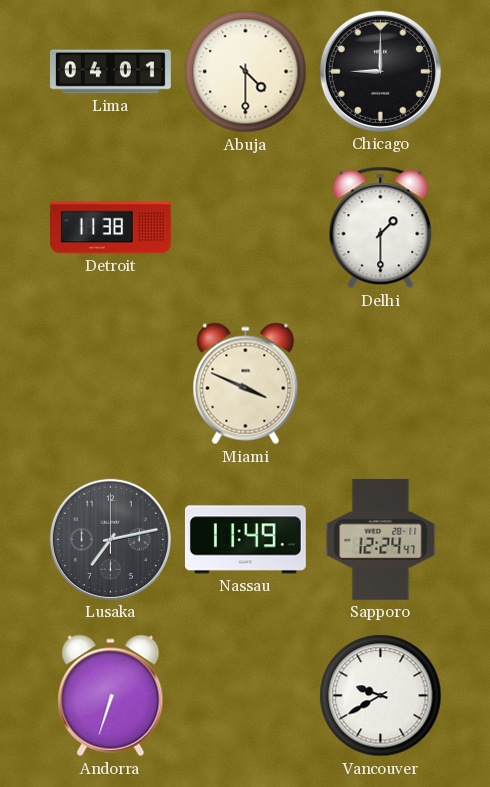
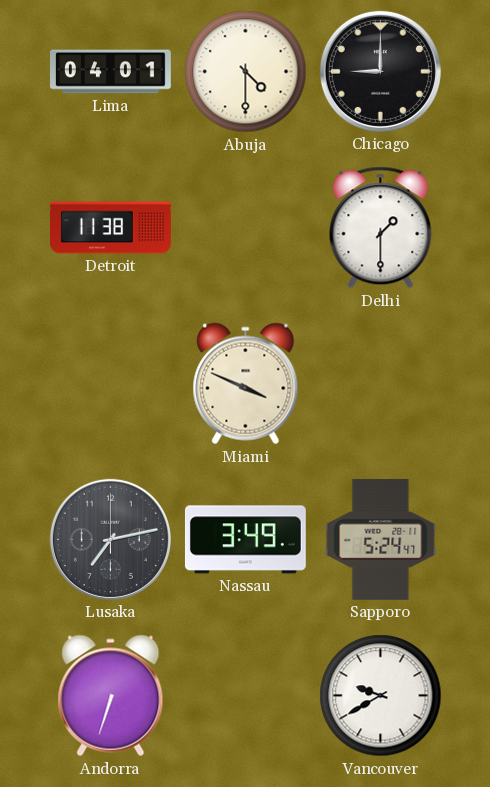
Nassau: 11:49 -> 3:49 (245, 540)
Sapporo: 12:24 -> 5:24 (381, 539)
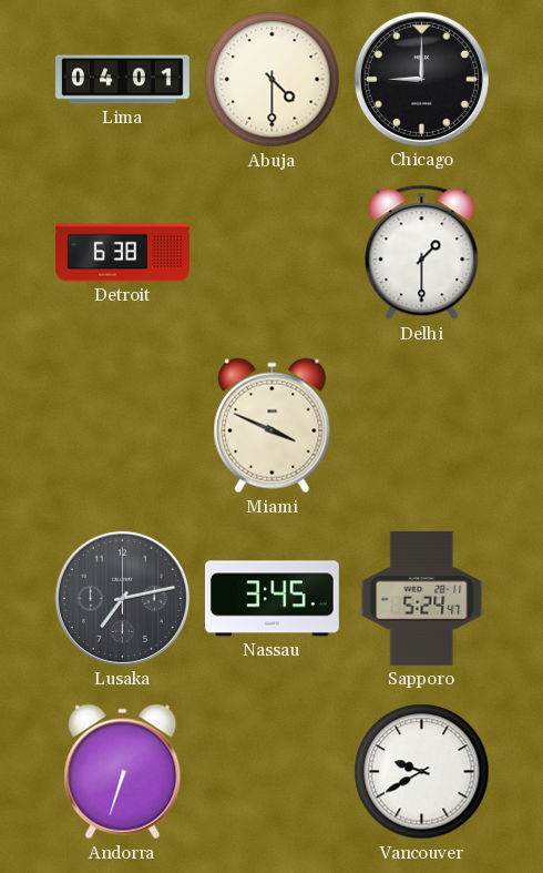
Detroit: 11:38 -> 6:38 (123, 253)
Nassau: 3:49 -> 3:45 (271, 599)
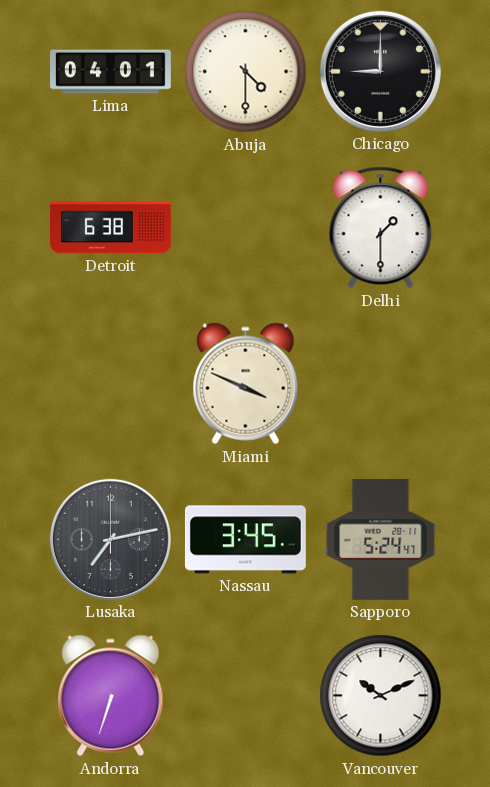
Vancouver: 9:40 -> 10:11 (381, 696)
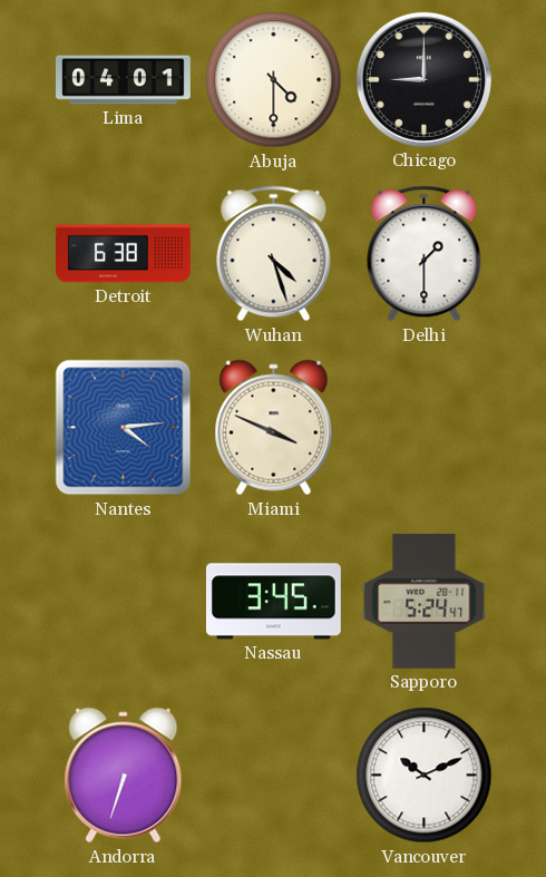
Wuhan: none -> 4:27 (274, 254)
Nantes: none -> 4:14 (124, 428)
Lusaka: 7:13 -> none (110, 539)
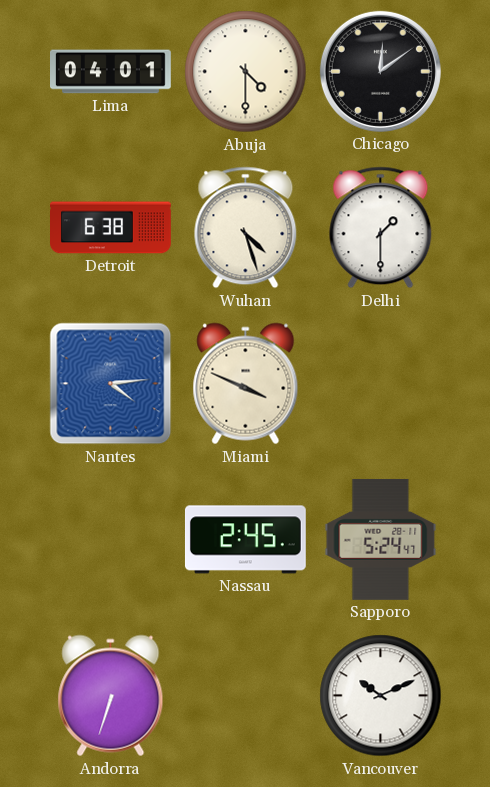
Chicago: 9:00 -> 12:09 (380, 71)
Nassau: 3:45 -> 2:45 (245, 540)
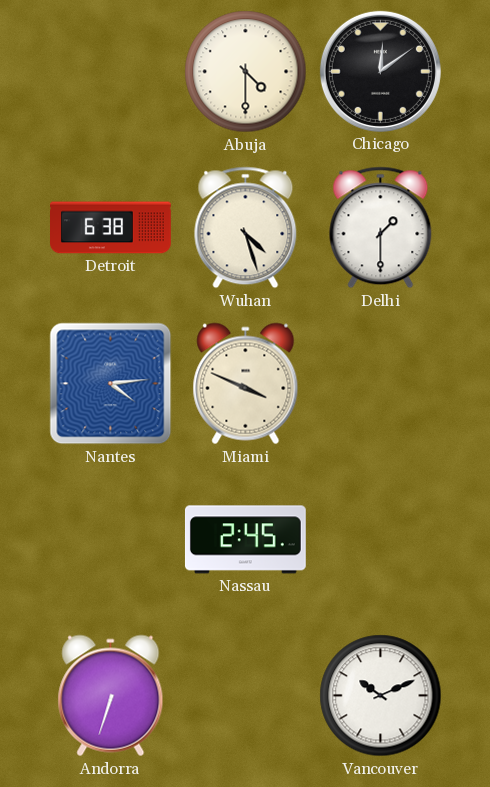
Lima: 04:01 -> none (111, 72)
Sapporo: 5:24 -> none (381, 539)
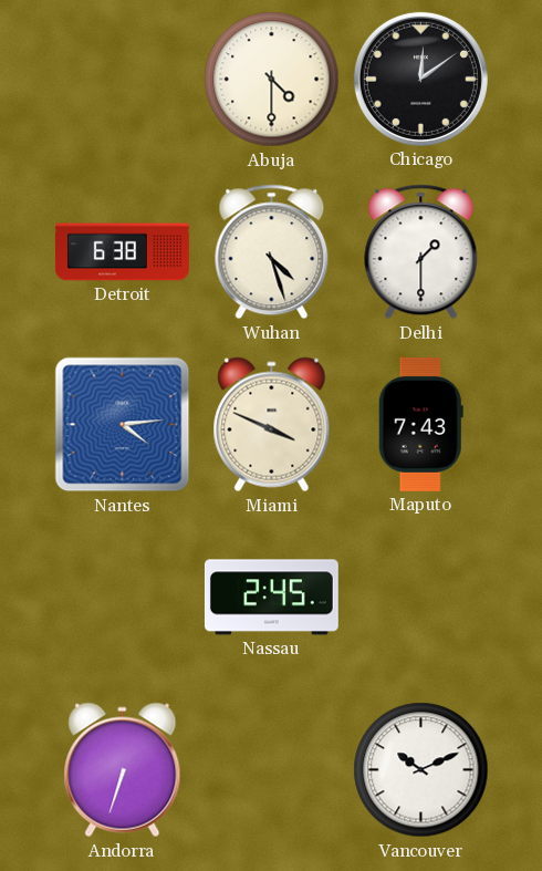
Maputo: none -> 7:43 (420, 424)
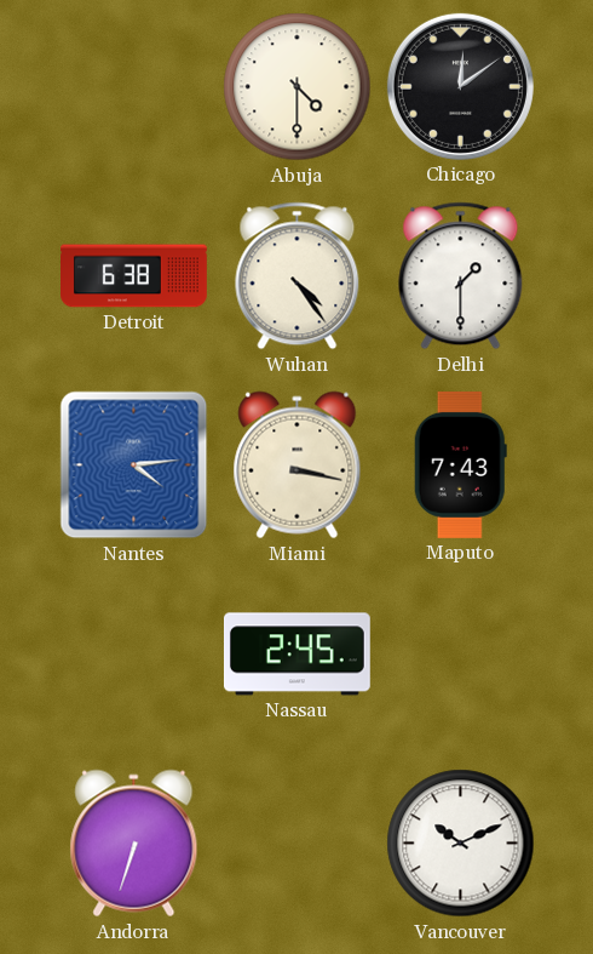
Wuhan: 4:27 -> 4:24 (298, 276)
Miami: 3:49 -> 3:17 (298, 465)
